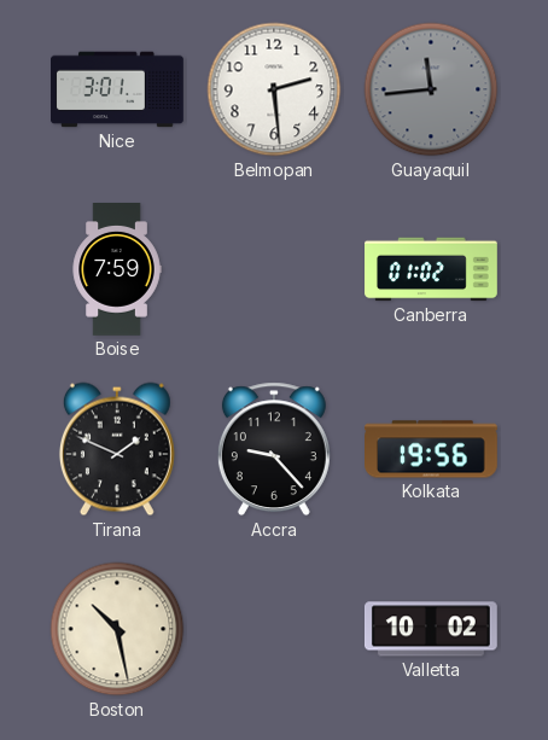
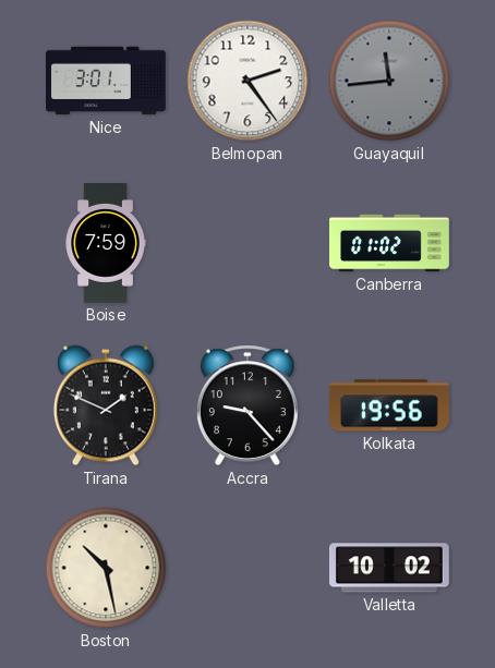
Belmopan: 2:29 -> 2:24 (247, 81)
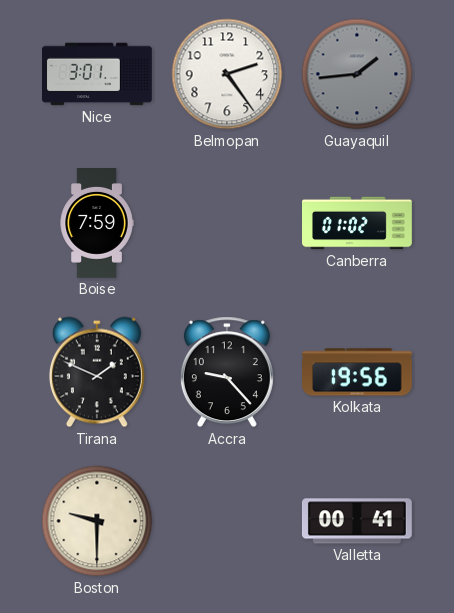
Guayaquil: 11:44 -> 1:44 (357, 74)
Boston: 10:28 -> 9:30 (97, 521)
Valletta: 10:02 -> 00:41 (357, 521)
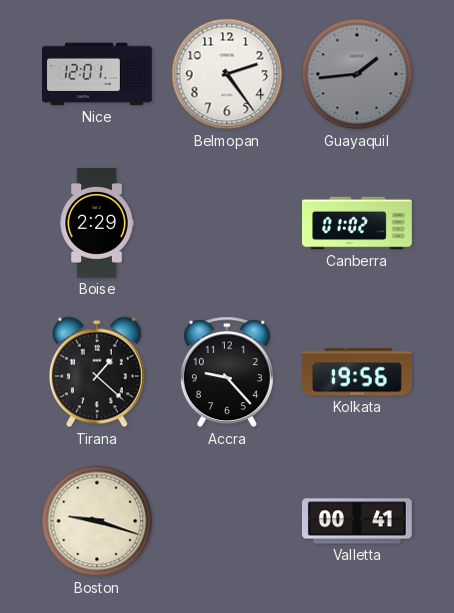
Nice: 3:01 -> 12:01 (98, 74)
Boise: 7:59 -> 2:29 (97, 224)
Tirana: 1:49 -> 1:22 (97, 372)
Boston: 9:30 -> 9:18 (97, 521)
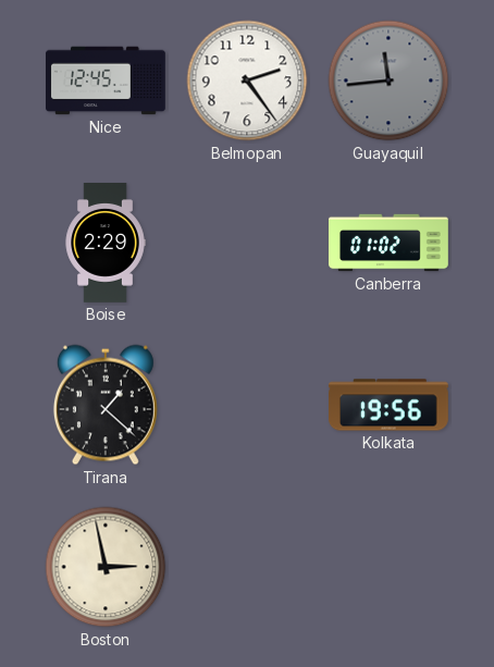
Nice: 12:01 -> 12:45 (107, 81)
Guayaquil: 1:44 -> 11:44 (388, 81)
Accra: 9:23 -> none (227, 372)
Boston: 9:18 -> 2:58 (106, 567)
Valletta: 00:41 -> none (357, 521)
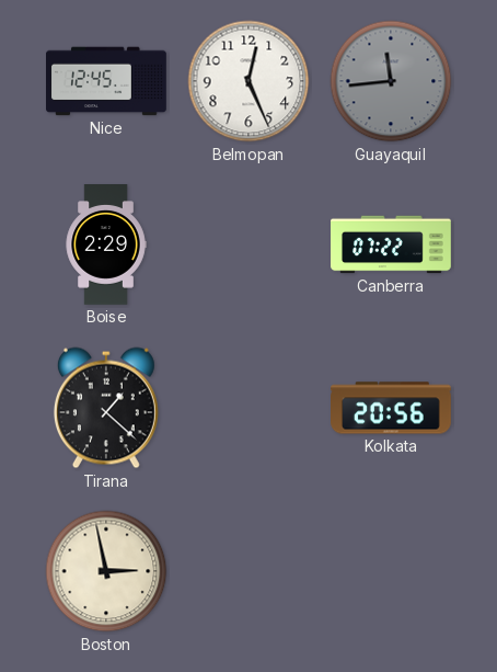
Belmopan: 2:24 -> 12:26 (248, 81)
Canberra: 01:02 -> 07:22 (392, 244)
Kolkata: 19:56 -> 20:56 (392, 408)
